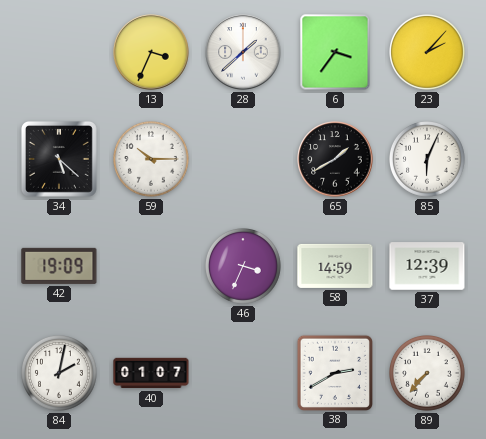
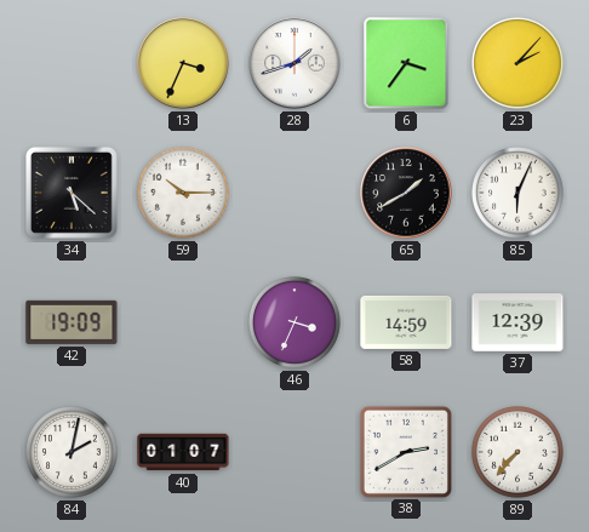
28: 1:38 -> 1:42 (294, 63)
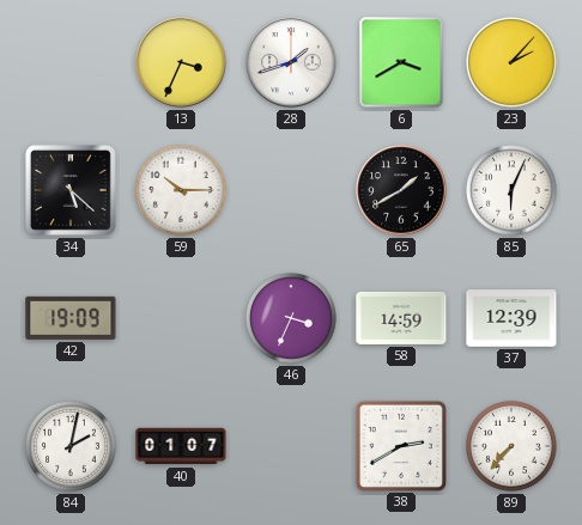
6: 3:36 -> 3:40 (401, 62)
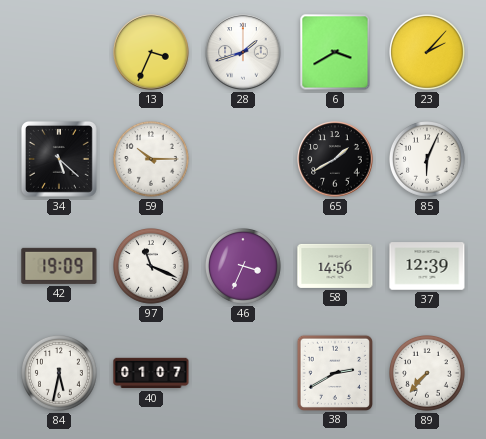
97: none -> 11:19 (152, 267)
58: 14:59 -> 14:56 (335, 266)
84: 2:02 -> 5:32 (60, 374)
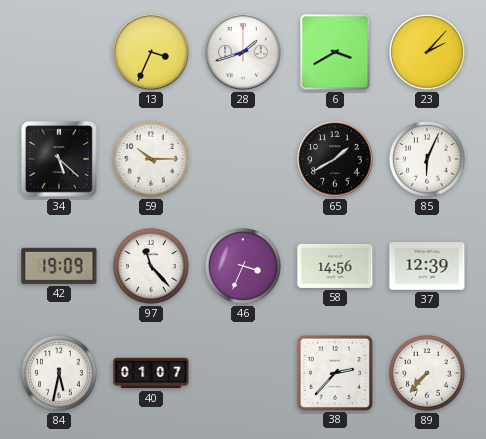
97: 11:19 -> 11:23 (152, 267)
38: 2:40 -> 2:37 (334, 372)
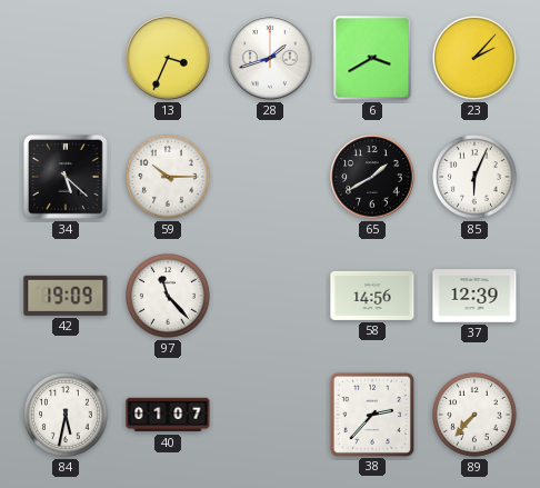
46: 3:34 -> none (244, 267)
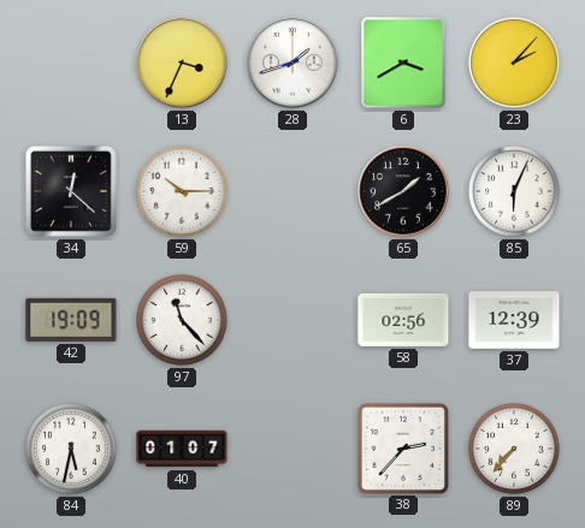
34: 5:22 -> 12:22 (71, 191)
58: 14:56 -> 02:56 (403, 320)
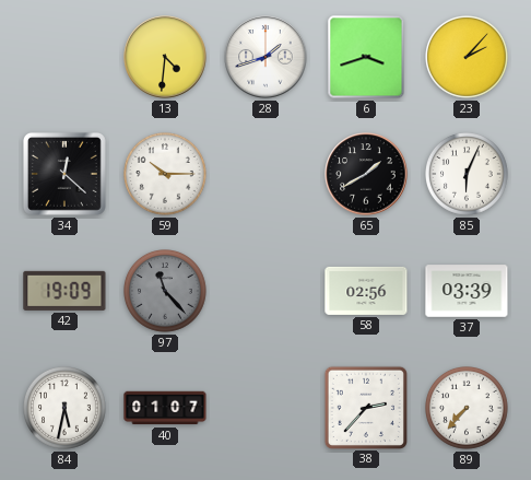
13: 3:34 -> 4:31 (165, 57)
6: 3:40 -> 3:42 (366, 57)
97 dial: white -> grey (166, 292)
37: 12:39 -> 03:39 (467, 291)
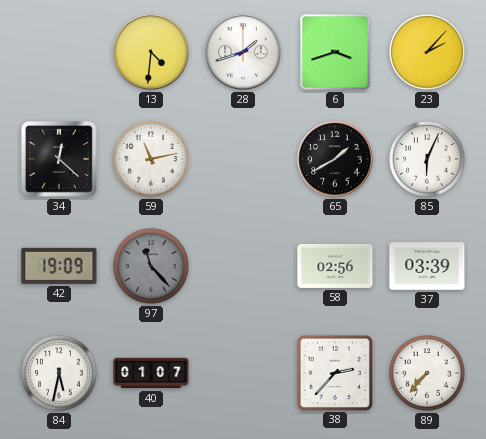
59: 10:15 -> 11:13 (152, 160)
